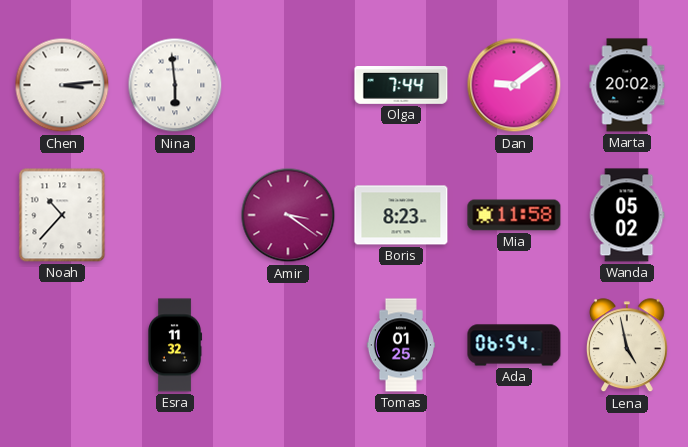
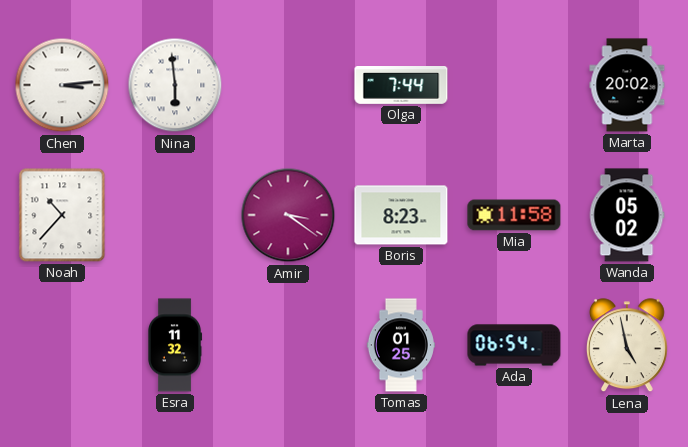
Dan: 9:09 -> none (514, 85)
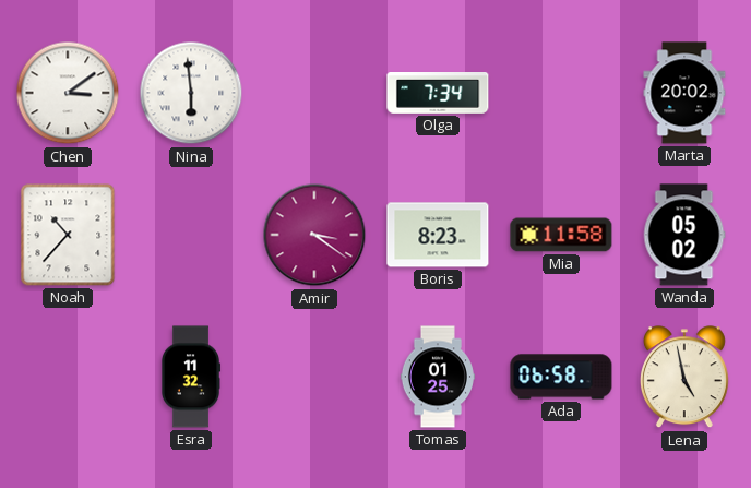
Chen: 3:14 -> 3:09 (68, 93)
Olga: 7:44 -> 7:34 (438, 94)
Ada: 06:54 -> 06:58 (561, 377)
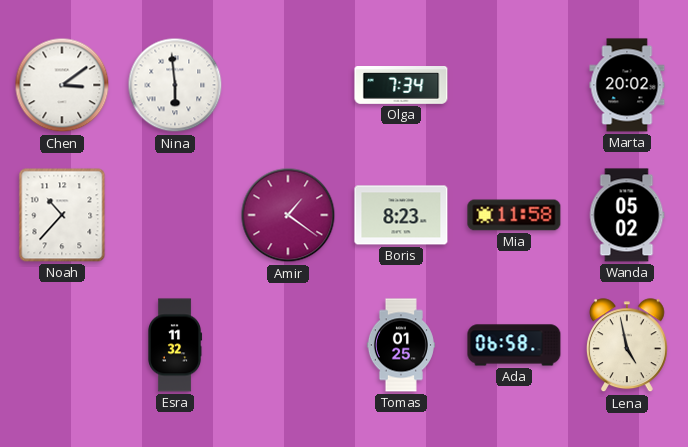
Amir: 3:21 -> 1:21 (288, 215)
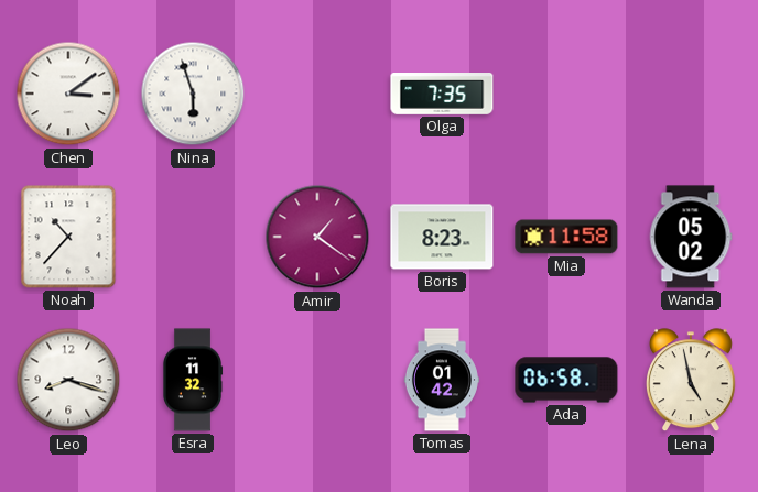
Nina: 5:59 -> 5:57 (193, 94)
Olga: 7:34 -> 7:35 (442, 95)
Marta: 20:02 -> none (627, 85)
Leo: none -> 8:18 (68, 380)
Tomas: 01:25 -> 01:42 (442, 380)
